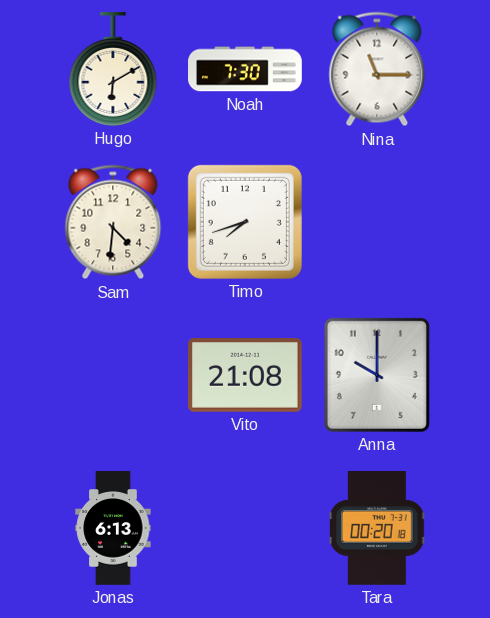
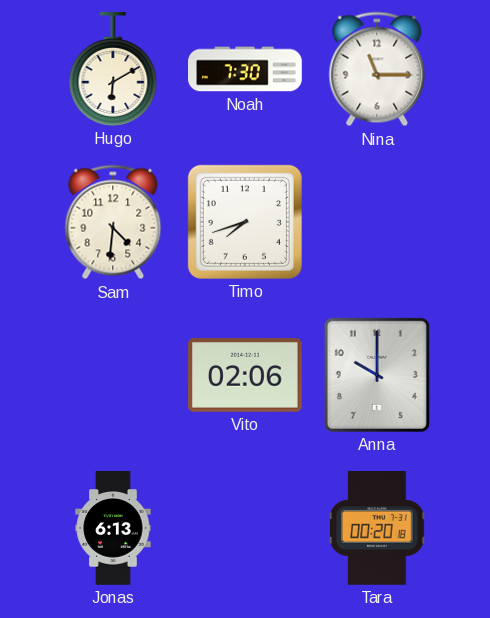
Vito: 21:08 -> 02:06 (246, 375)
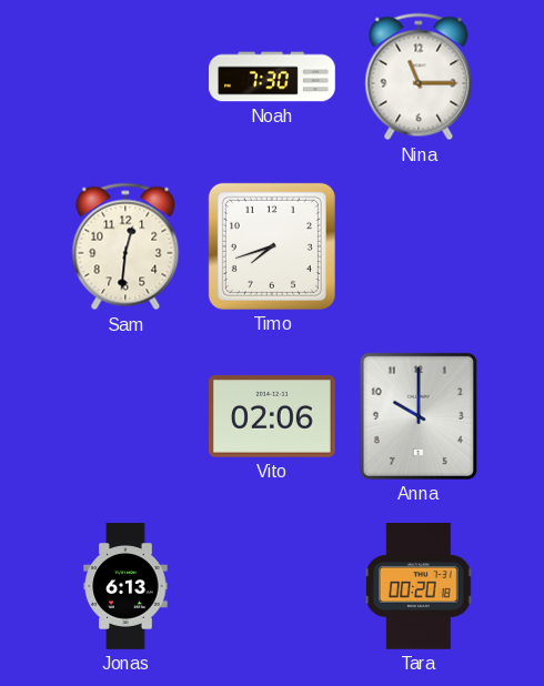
Hugo: 6:10 -> none (113, 70)
Sam: 4:31 -> 12:31 (125, 246)
